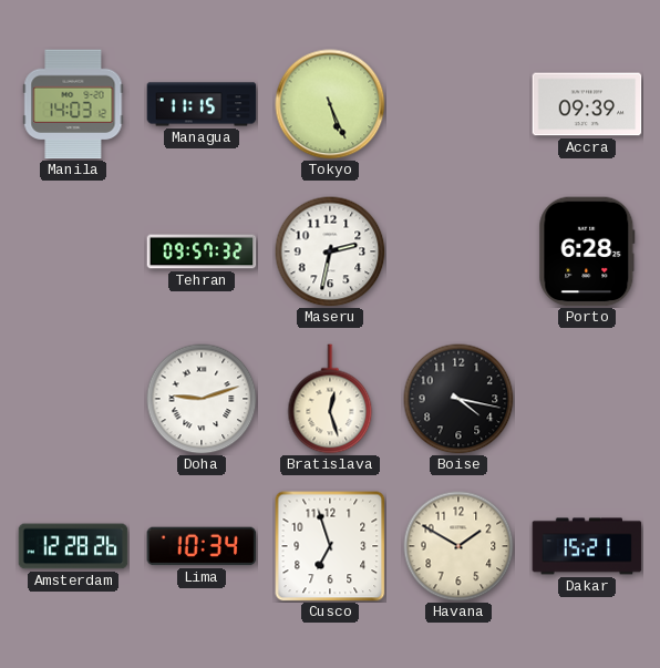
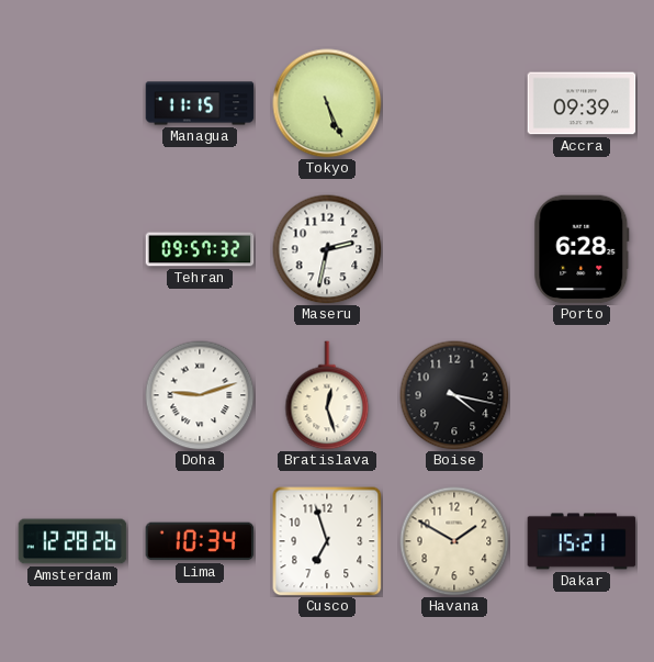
Manila: 14:03 -> none (73, 104)
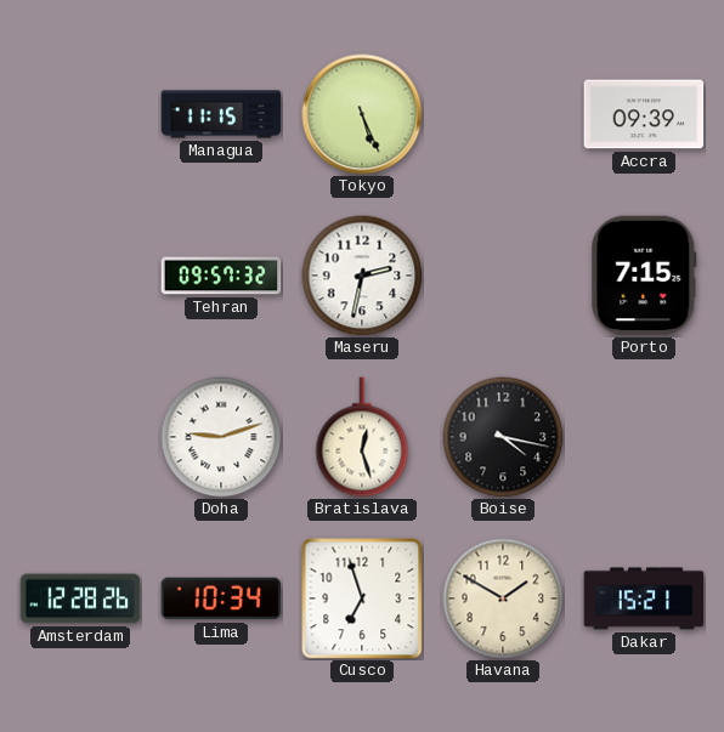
Porto: 6:28 -> 7:15 (644, 276)
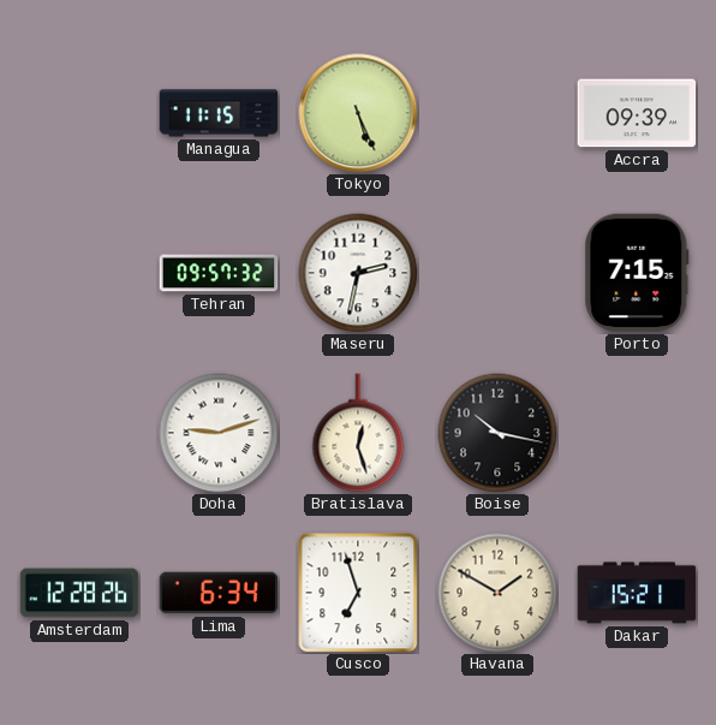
Boise: 4:17 -> 10:17 (497, 433)
Lima: 10:34 -> 6:34 (219, 593)
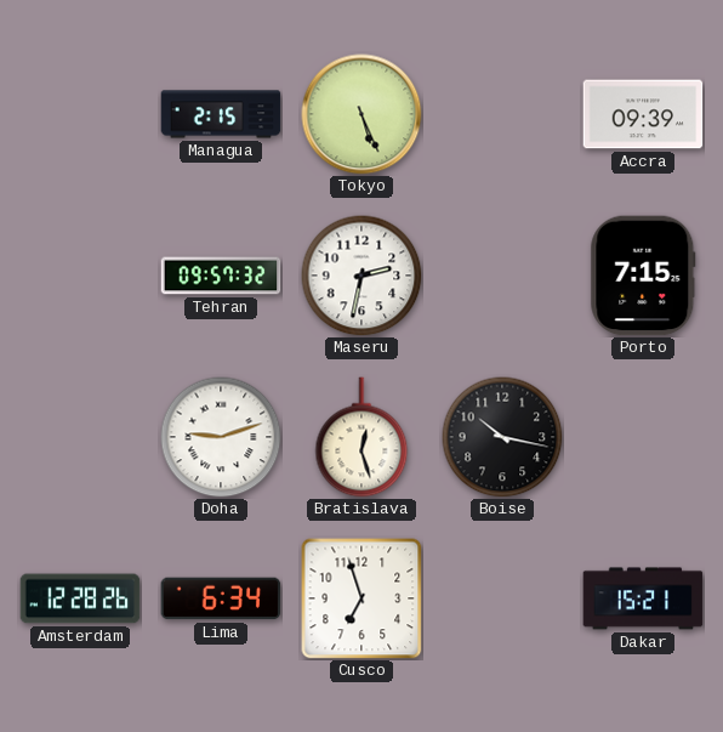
Managua: 11:15 -> 2:15 (221, 114)
Havana: 1:50 -> none (497, 593)
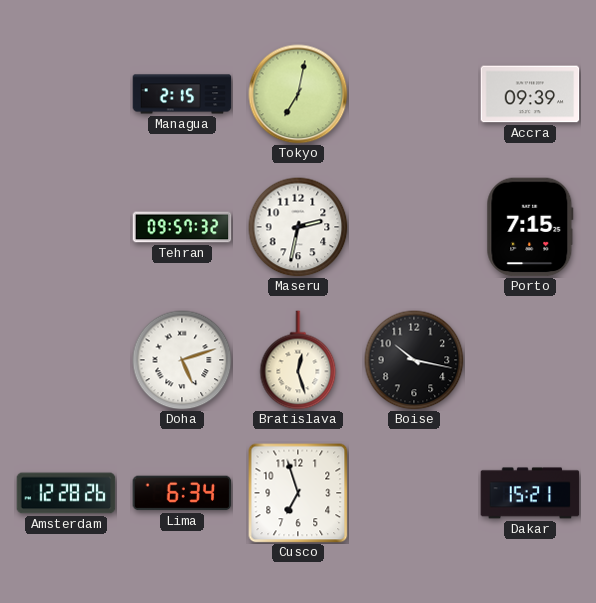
Tokyo: 5:26 -> 7:02 (298, 94)
Doha: 9:12 -> 5:12 (182, 360)
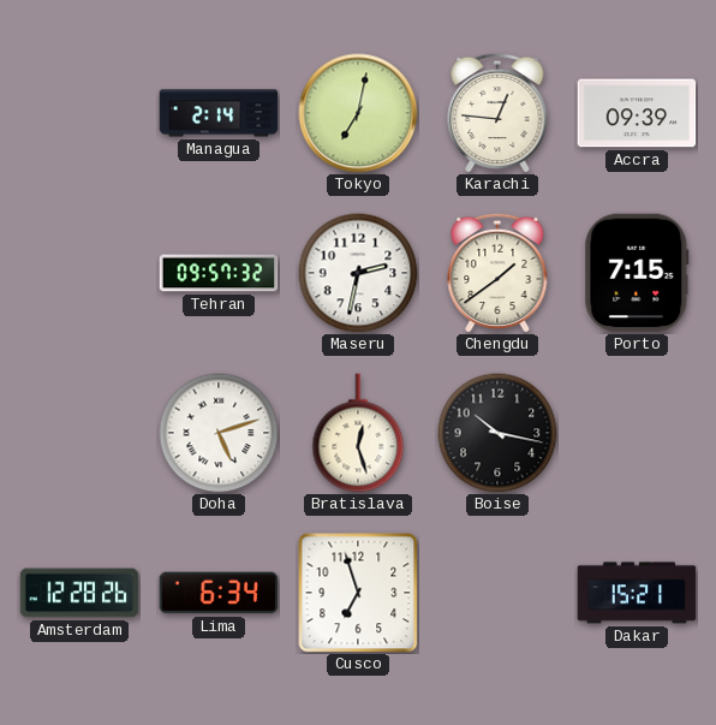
Managua: 2:15 -> 2:14 (219, 113)
Karachi: none -> 12:46 (497, 113)
Chengdu: none -> 1:39 (497, 273)
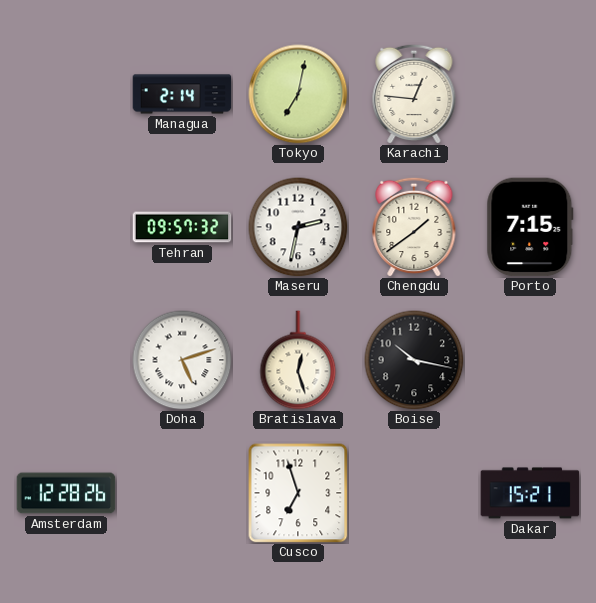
Accra: 09:39 -> none (637, 113)
Lima: 6:34 -> none (219, 593)
